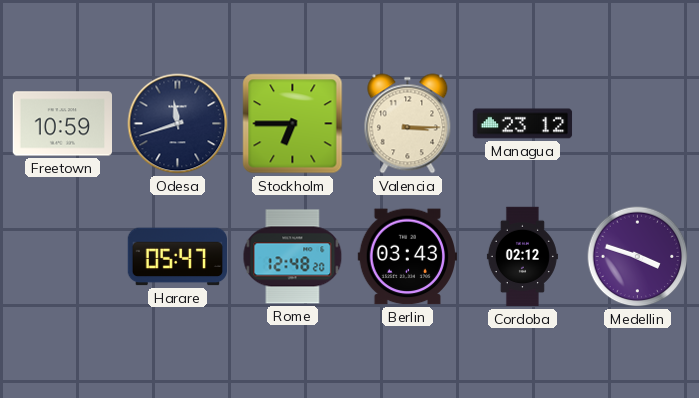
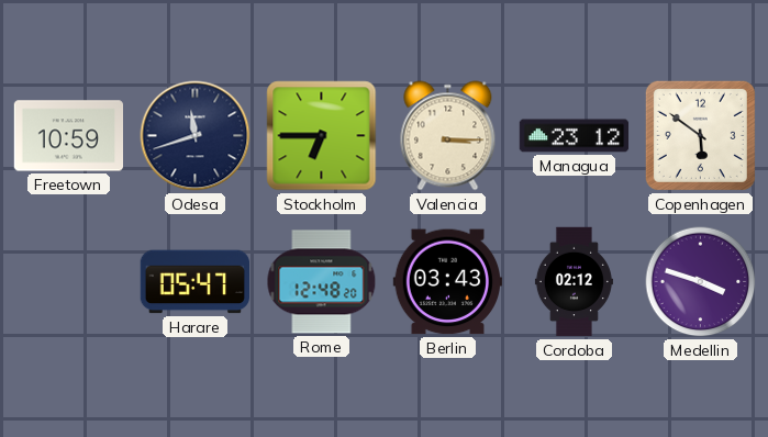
Copenhagen: none -> 5:51 (700, 135)
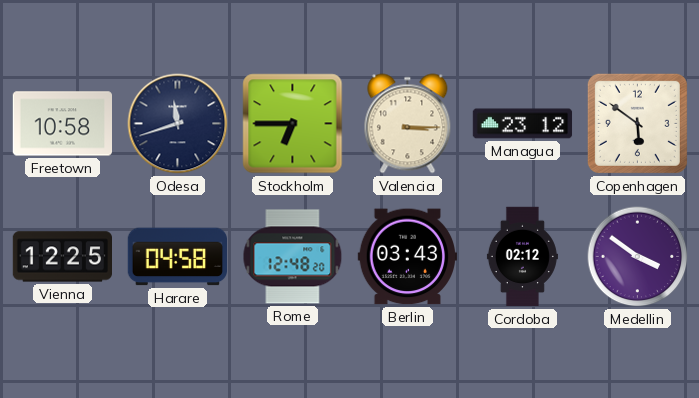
Freetown: 10:59 -> 10:58 (63, 124)
Vienna: none -> 12:25 (63, 257)
Harare: 05:47 -> 04:58 (177, 257)
Medellin: 3:48 -> 3:51 (638, 257)
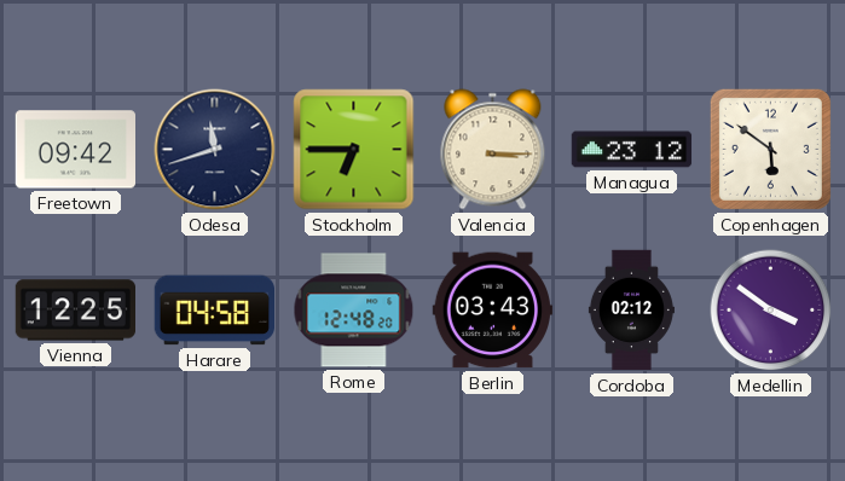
Freetown: 10:58 -> 09:42 (76, 150)
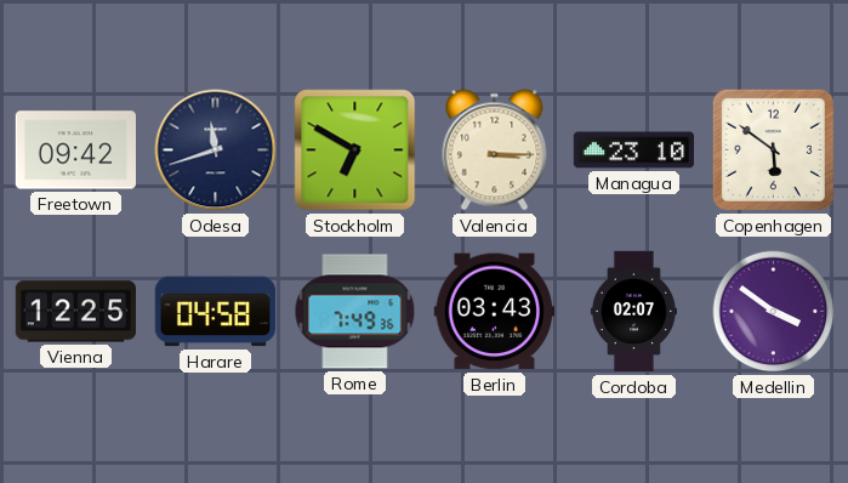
Stockholm: 6:45 -> 6:50 (355, 150)
Managua: 23:12 -> 23:10 (634, 150)
Rome: 12:48 -> 7:49 (355, 312)
Cordoba: 02:12 -> 02:07 (633, 312)
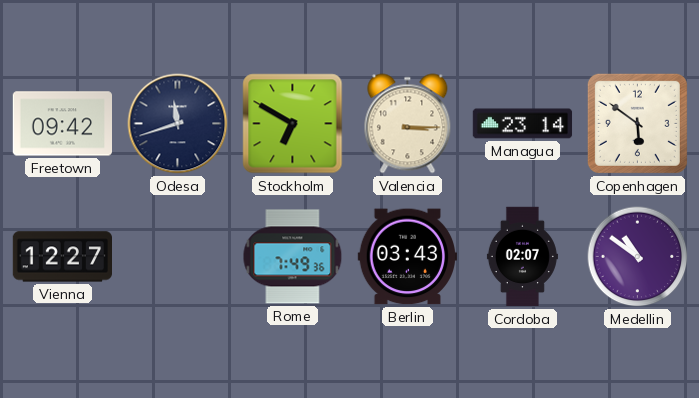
Managua: 23:10 -> 23:14 (523, 124)
Vienna: 12:25 -> 12:27 (63, 257)
Harare: 04:58 -> none (215, 312)
Medellin: 3:51 -> 10:51 (638, 257)
